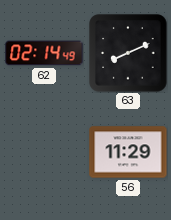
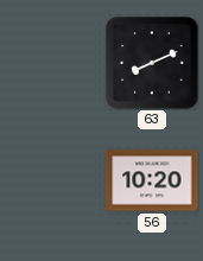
62: 02:14 -> none (44, 53)
56: 11:29 -> 10:20 (152, 180)
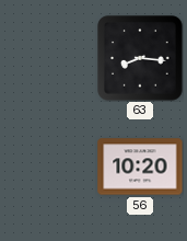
63: 8:11 -> 8:16 (140, 58)
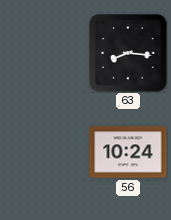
56: 10:20 -> 10:24 (128, 152)
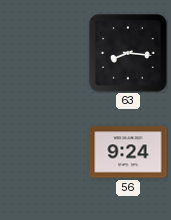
56: 10:24 -> 9:24 (128, 152)
